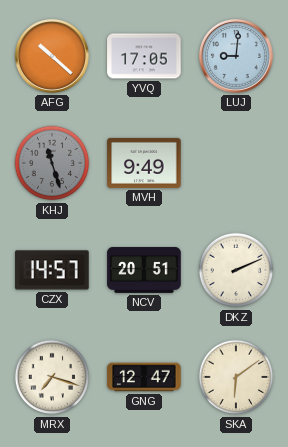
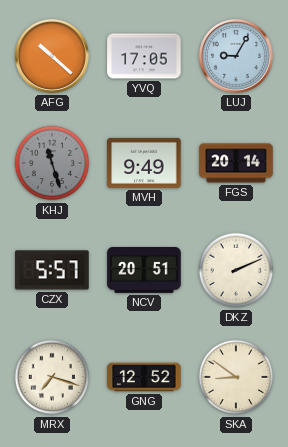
LUJ: 9:01 -> 9:05 (236, 56)
FGS: none -> 20:14 (236, 163)
CZX: 14:57 -> 5:57 (52, 270)
GNG: 12:47 -> 12:52 (144, 377)
SKA: 6:09 -> 8:51 (236, 377)
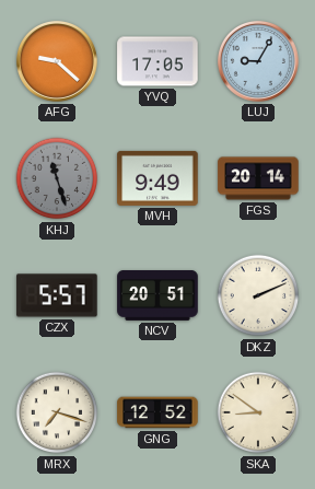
AFG: 10:22 -> 9:22 (57, 61)
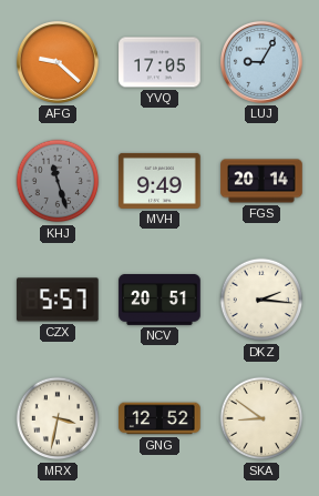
DKZ: 2:11 -> 2:16 (261, 300)
MRX: 7:18 -> 3:32 (58, 418)
